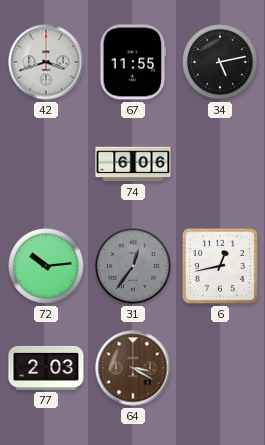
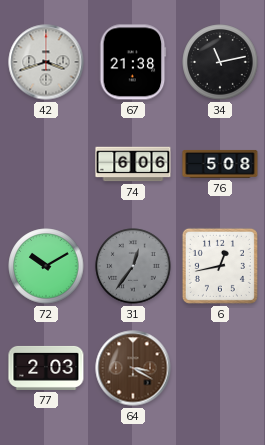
67: 11:55 -> 21:38 (133, 62)
34: 5:13 -> 11:13 (220, 62)
76: none -> 5:08 (220, 164)
72: 10:14 -> 10:10 (46, 266)
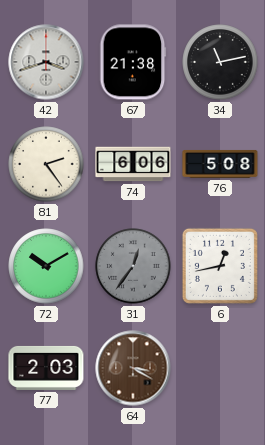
81: none -> 2:24 (46, 164)
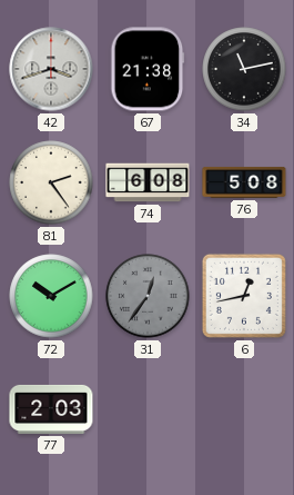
74: 6:06 -> 6:08 (148, 182)
64: 3:20 -> none (133, 368)
